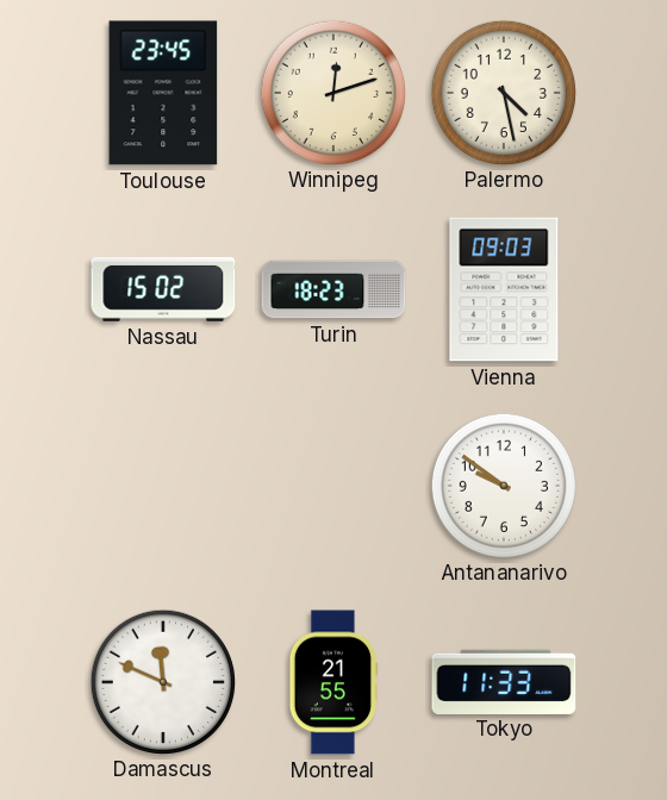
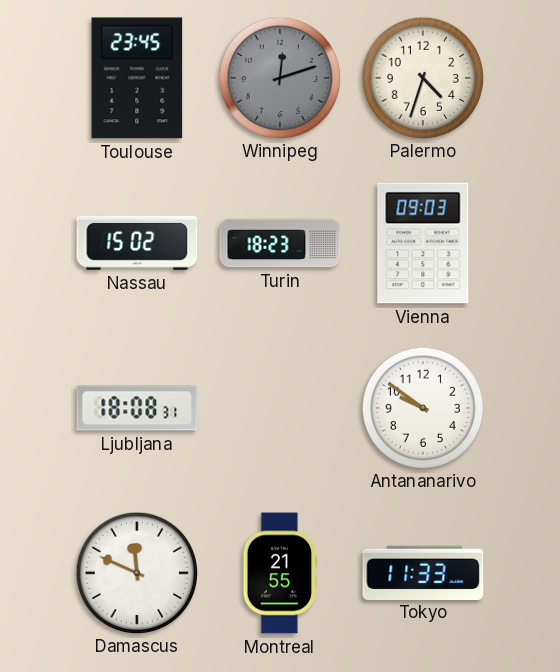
Winnipeg dial: cream -> grey (279, 77)
Palermo: 4:28 -> 4:33 (422, 77)
Ljubljana: none -> 18:08 (137, 408)
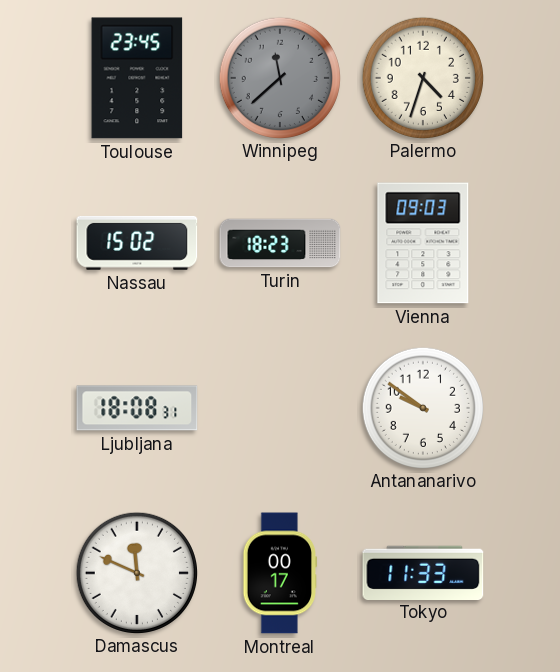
Winnipeg: 12:12 -> 11:38 (279, 77)
Montreal: 21:55 -> 00:17 (280, 573)
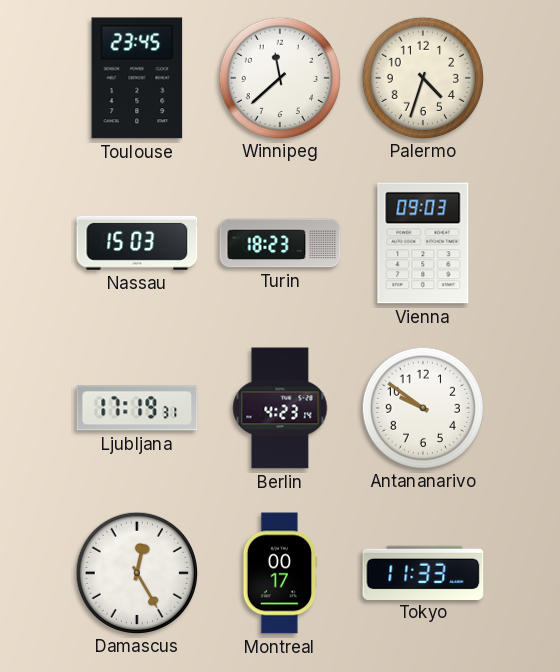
Winnipeg dial: grey -> white (279, 77)
Nassau: 15:02 -> 15:03 (137, 243)
Ljubljana: 18:08 -> 17:19 (137, 408)
Berlin: none -> 4:23 (280, 408)
Damascus: 11:49 -> 12:25 (136, 572)
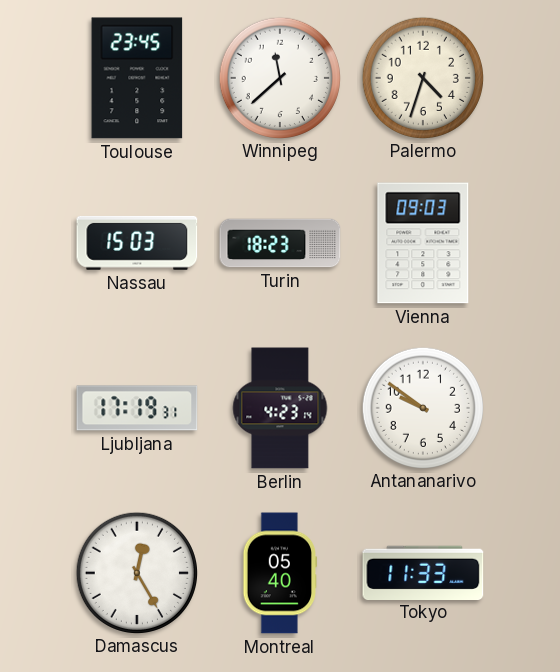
Montreal: 00:17 -> 05:40 (280, 573)
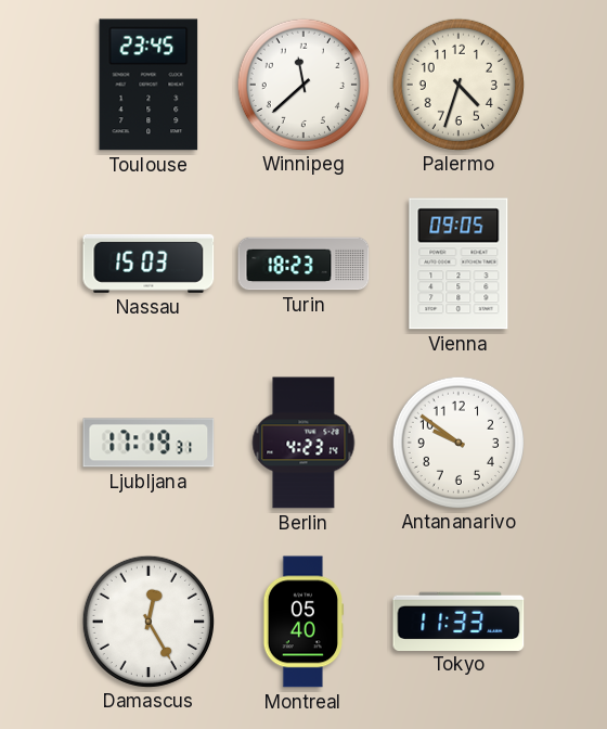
Vienna: 09:03 -> 09:05 (459, 264)
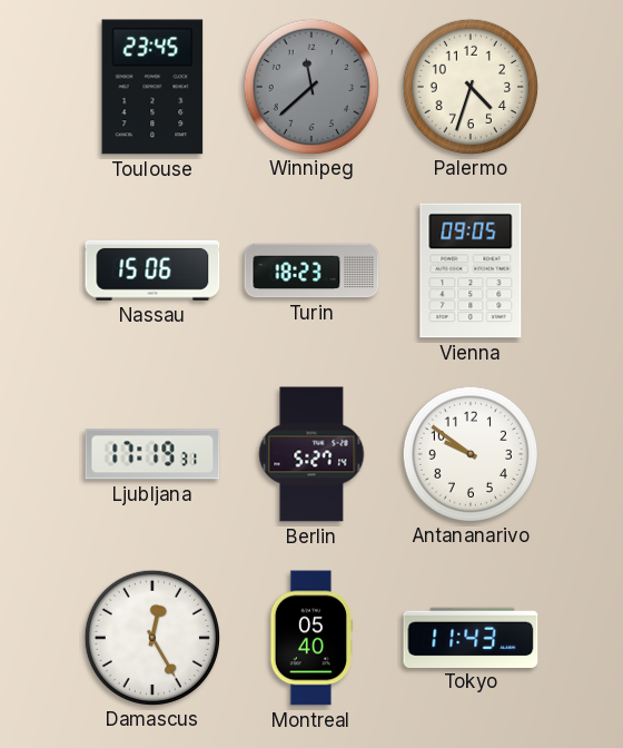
Winnipeg dial: white -> grey (310, 86)
Nassau: 15:03 -> 15:06 (152, 270)
Berlin: 4:23 -> 5:27 (311, 454)
Tokyo: 11:33 -> 11:43 (471, 637)
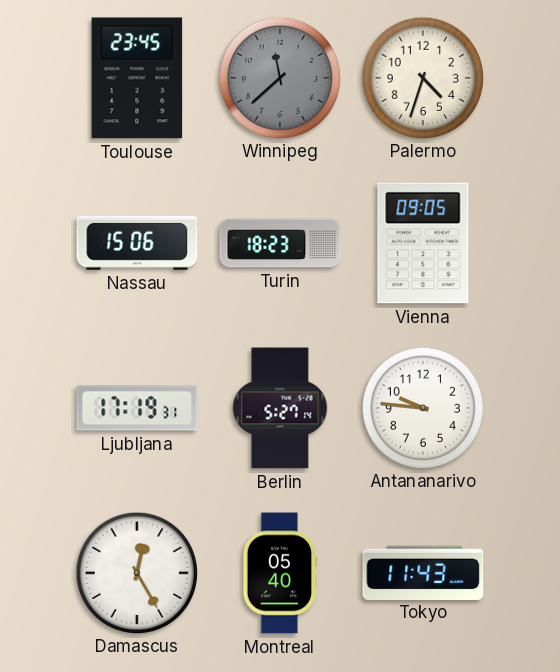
Antananarivo: 9:51 -> 9:46 (422, 407)
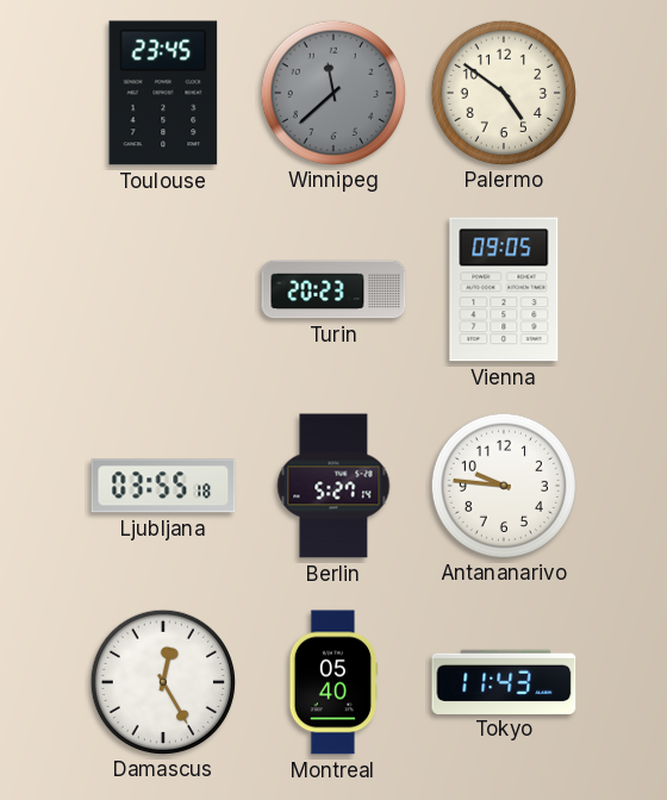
Palermo: 4:33 -> 4:51 (503, 92)
Nassau: 15:06 -> none (137, 243)
Turin: 18:23 -> 20:23 (333, 289)
Ljubljana: 17:19 -> 03:55 (163, 486)
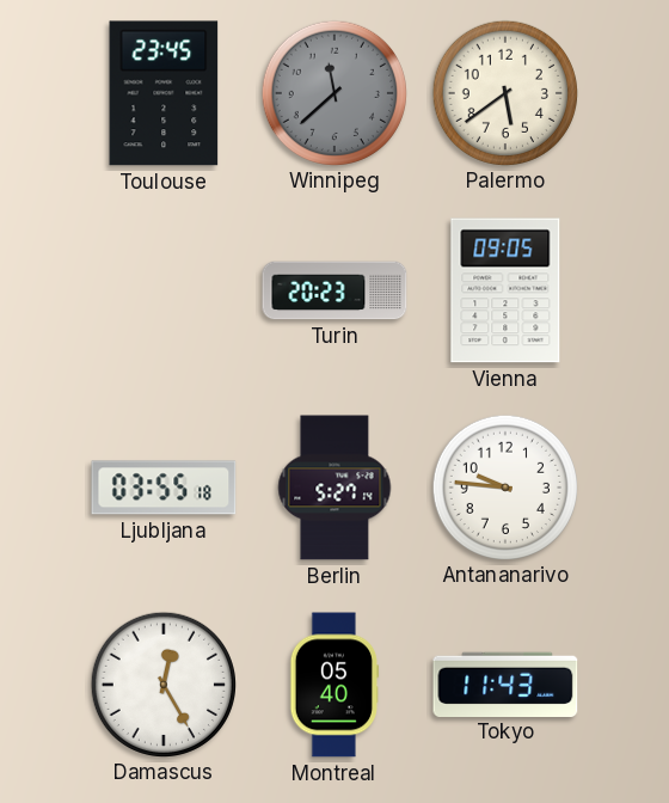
Palermo: 4:51 -> 5:39 (504, 92)
